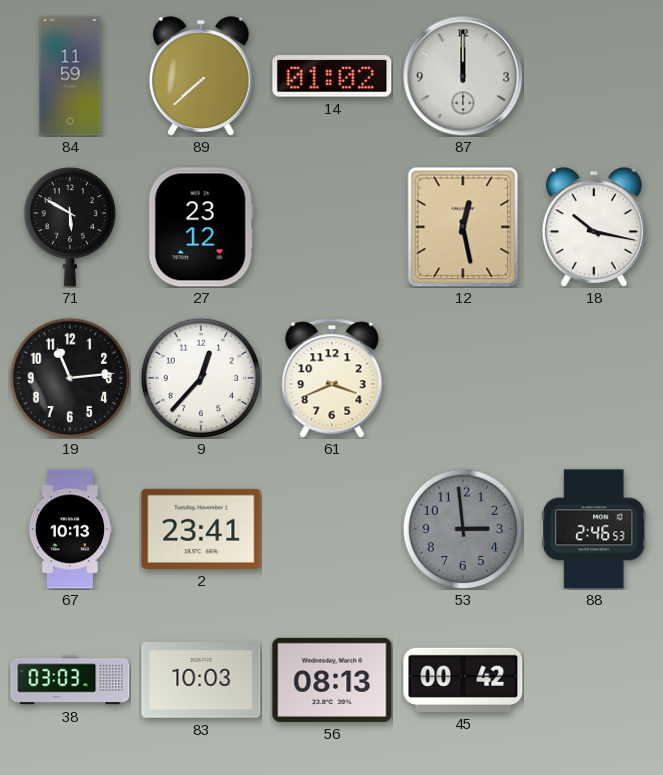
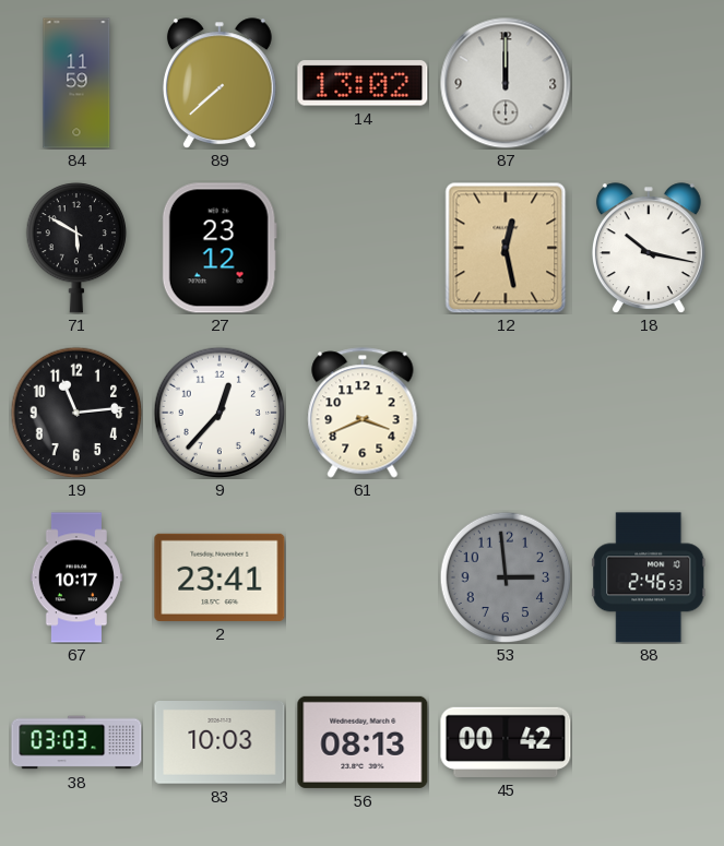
14: 01:02 -> 13:02 (363, 83)
67: 10:13 -> 10:17 (76, 577)
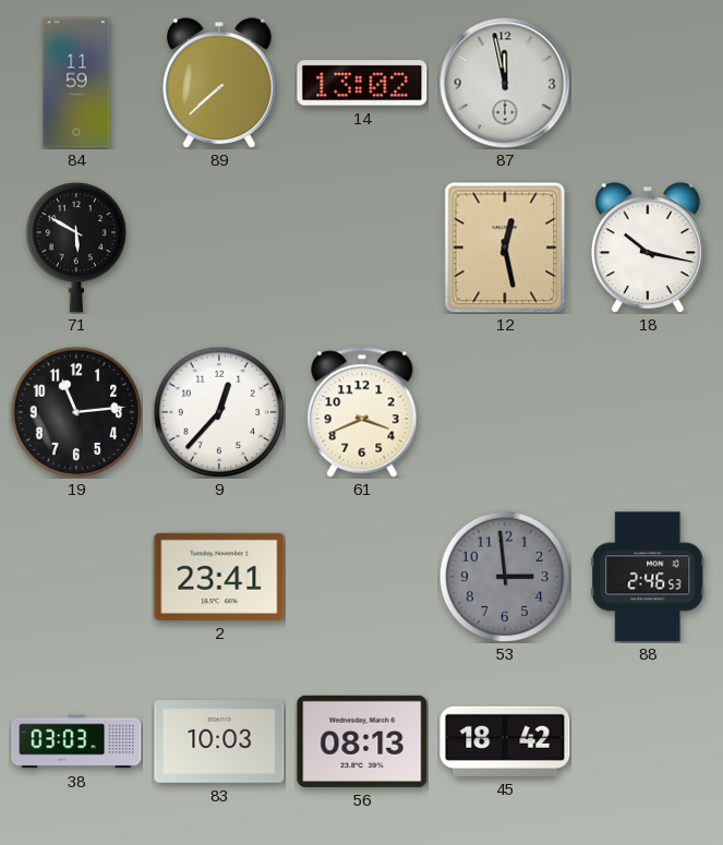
87: 12:00 -> 11:58 (505, 83)
27: 23:12 -> none (219, 248)
67: 10:17 -> none (76, 577)
45: 00:42 -> 18:42 (505, 741)
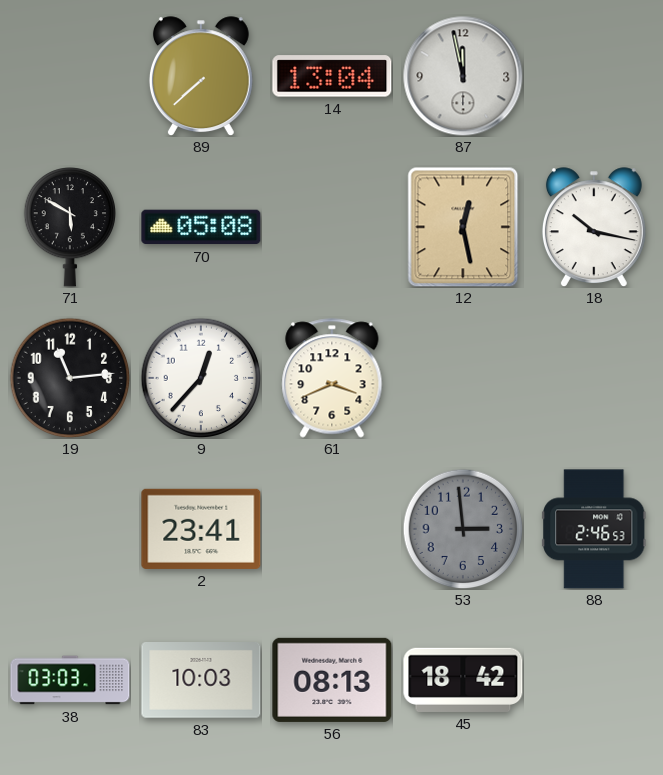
84: 11:59 -> none (76, 83)
14: 13:02 -> 13:04 (332, 76)
70: none -> 05:08 (201, 227)
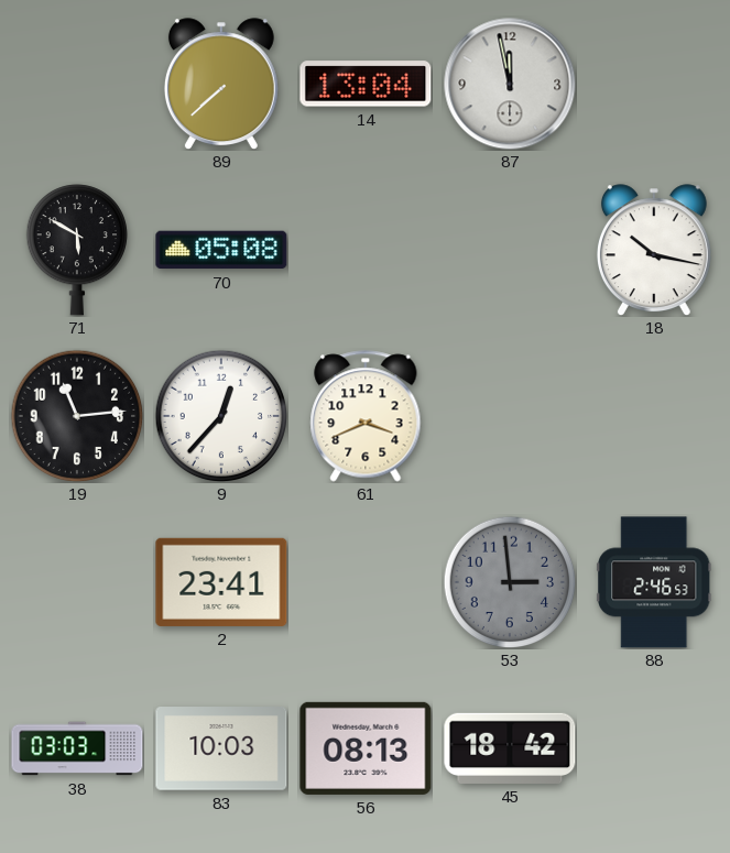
12: 12:28 -> none (463, 227)
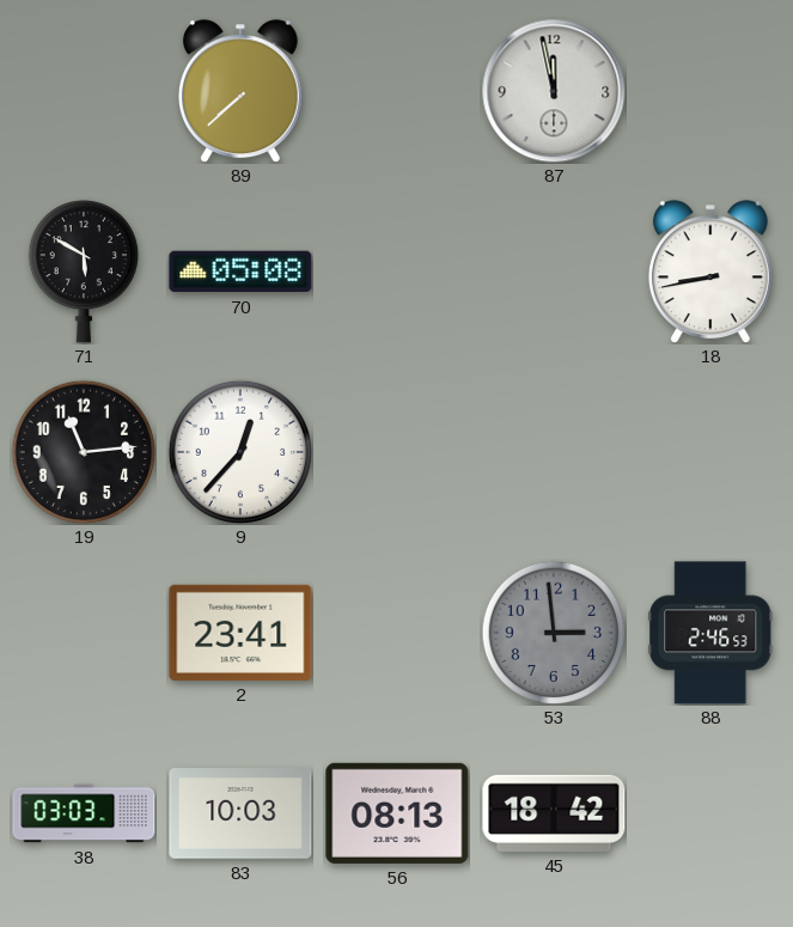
14: 13:04 -> none (366, 84)
18: 10:17 -> 8:43 (710, 272)
61: 3:41 -> none (366, 416)
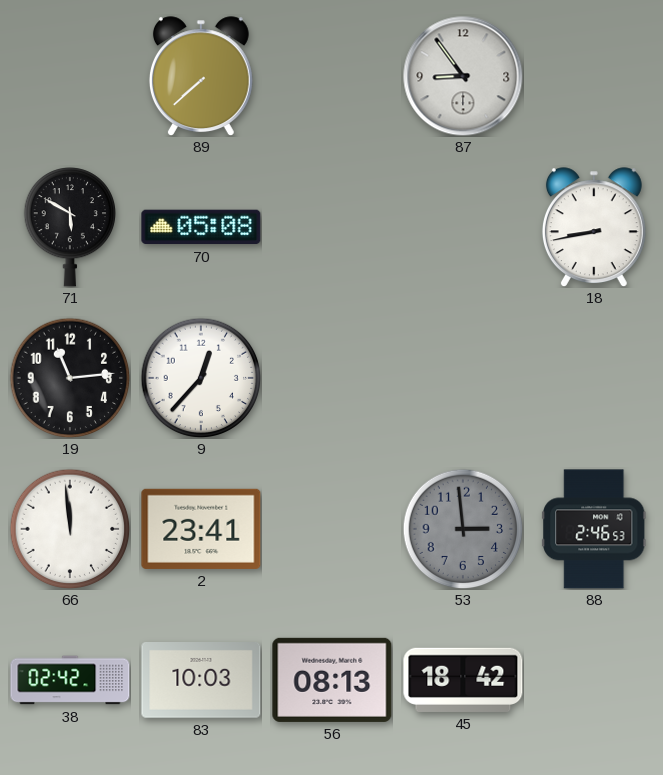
87: 11:58 -> 8:54 (463, 76)
66: none -> 11:59 (70, 529)
38: 03:03 -> 02:42 (70, 680)
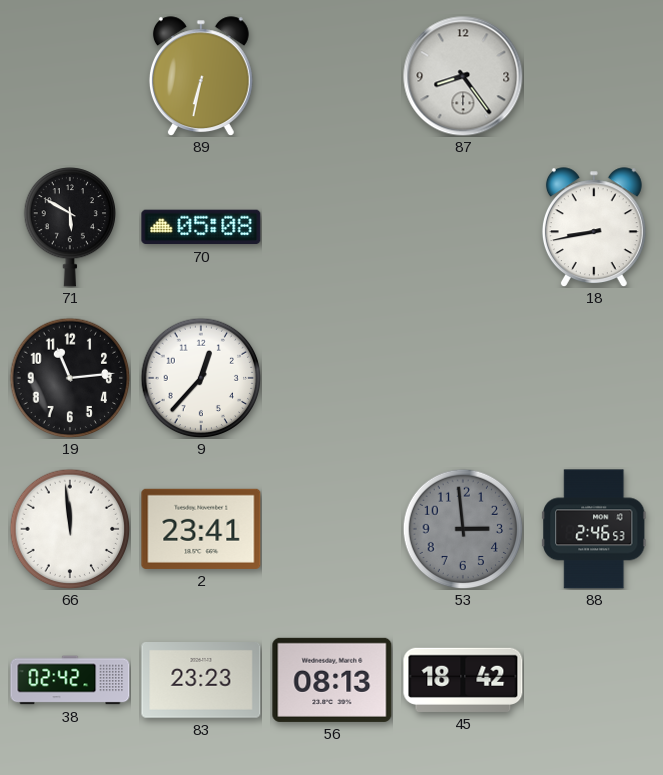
89: 7:38 -> 6:32 (201, 76)
87: 8:54 -> 8:24 (463, 76)
83: 10:03 -> 23:23 (201, 681)
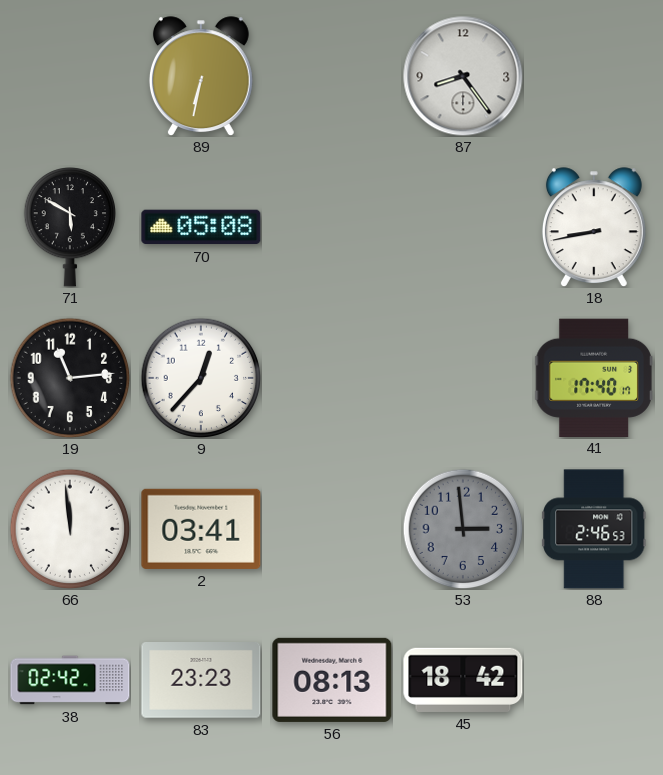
41: none -> 17:40 (594, 377)
2: 23:41 -> 03:41 (201, 529)
